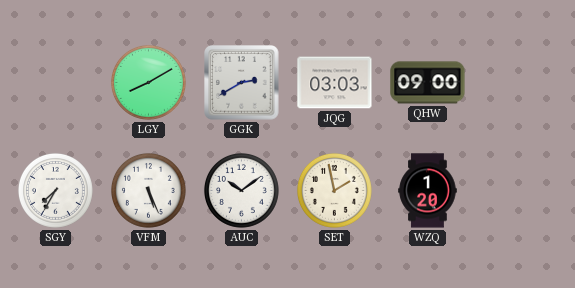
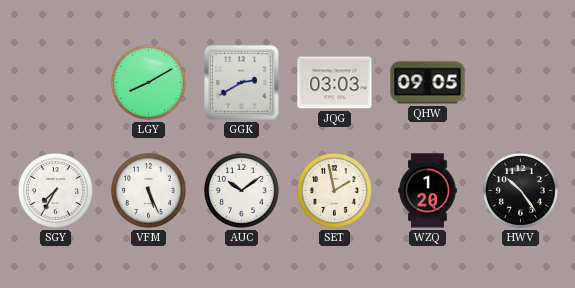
QHW: 09:00 -> 09:05 (428, 83)
HWV: none -> 10:24 (520, 190)
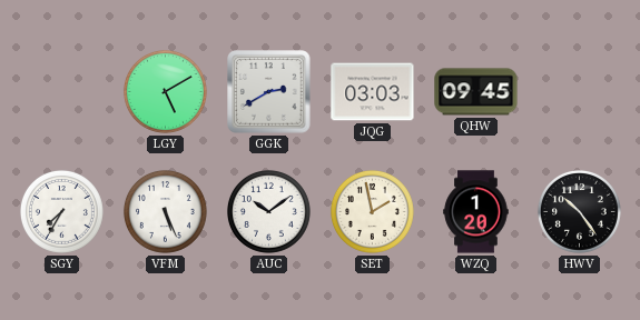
LGY: 8:10 -> 5:10 (165, 91)
QHW: 09:05 -> 09:45 (476, 92)
